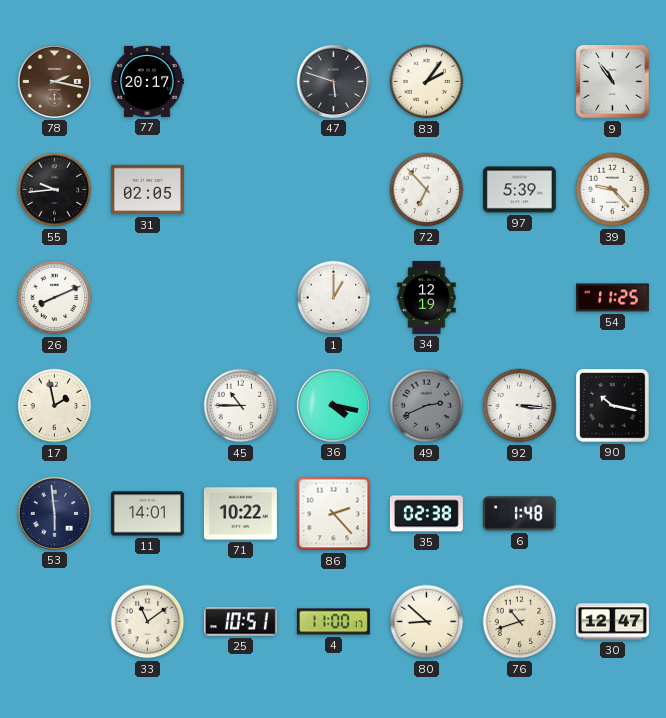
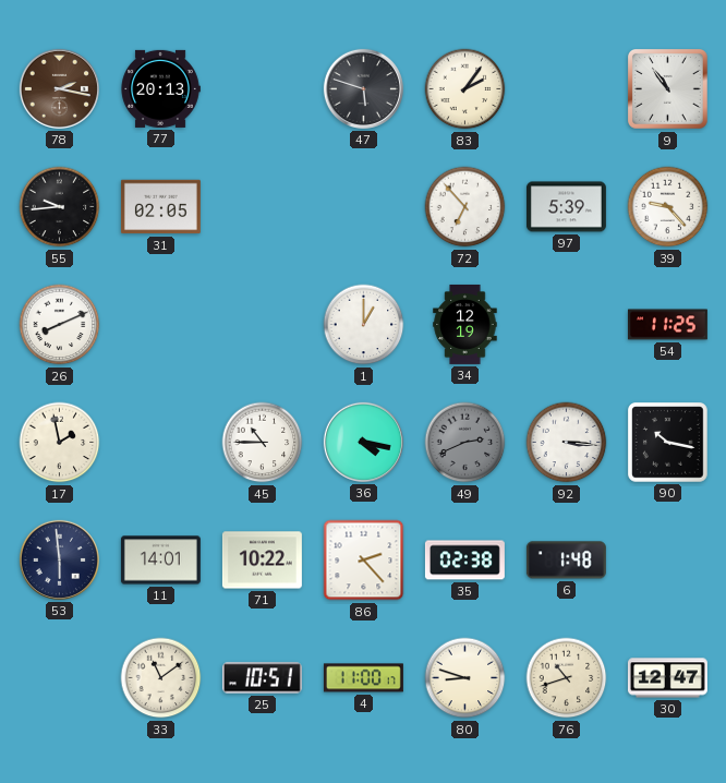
77: 20:17 -> 20:13 (160, 88)
80: 8:52 -> 8:48 (465, 678)
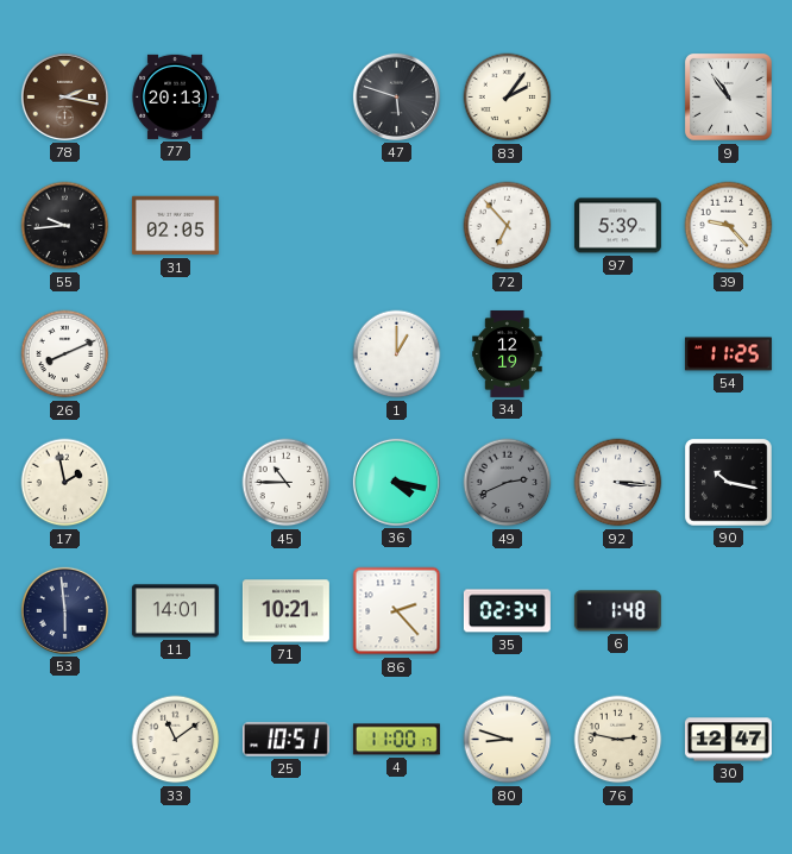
71: 10:22 -> 10:21 (285, 611)
35: 02:38 -> 02:34 (507, 611)
76: 10:42 -> 2:47 (618, 740)
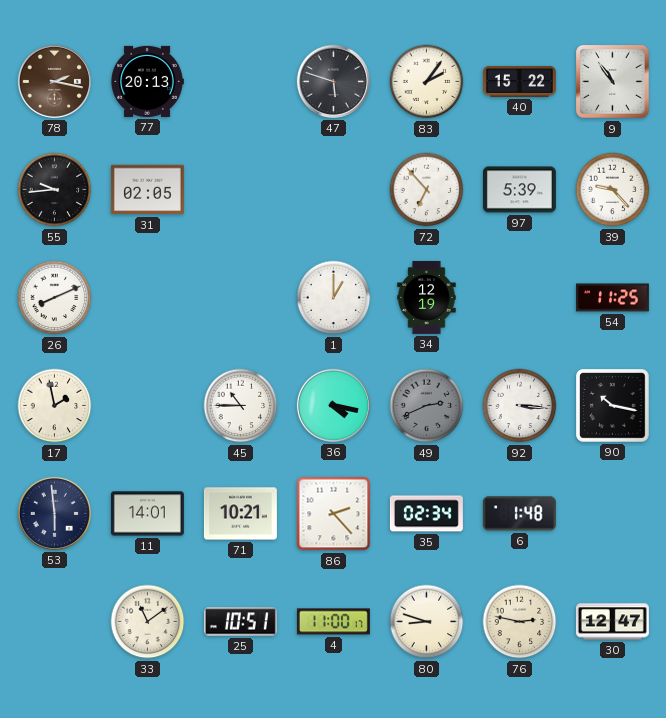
40: none -> 15:22 (519, 81)
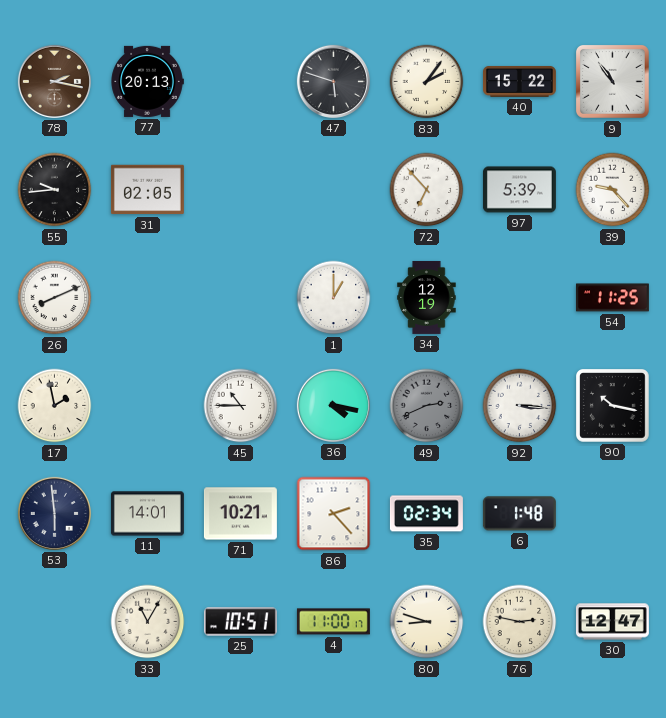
33: 11:09 -> 11:05 (148, 622)
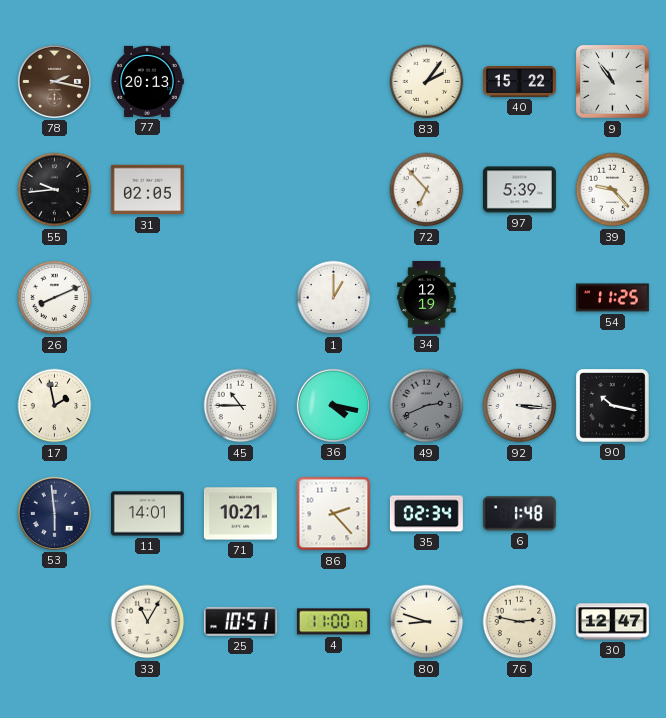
47: 5:48 -> none (333, 81)
